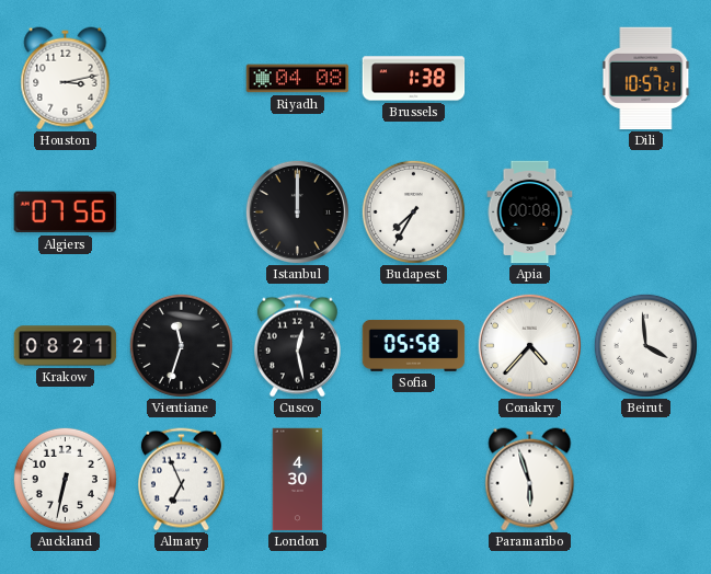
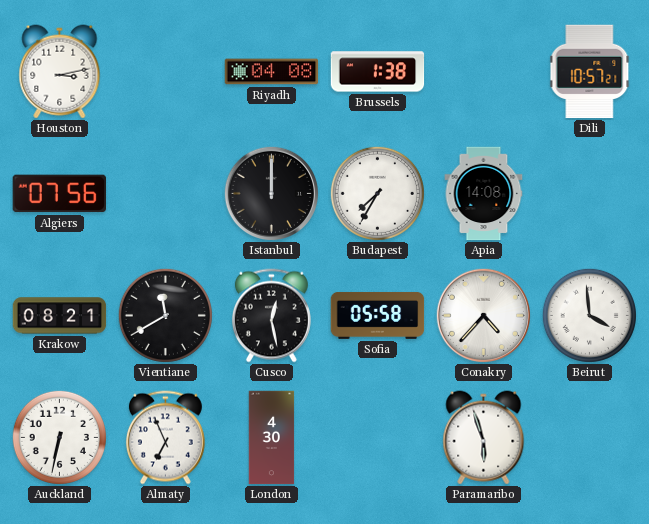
Apia: 00:08 -> 14:08 (484, 194)
Vientiane: 11:33 -> 11:40 (165, 315)
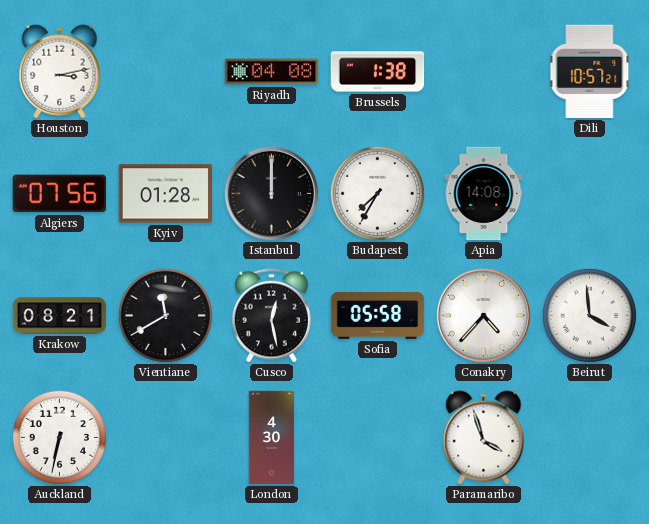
Kyiv: none -> 01:28 (166, 194)
Almaty: 6:56 -> none (165, 438)
Paramaribo: 5:57 -> 3:57 (484, 438)
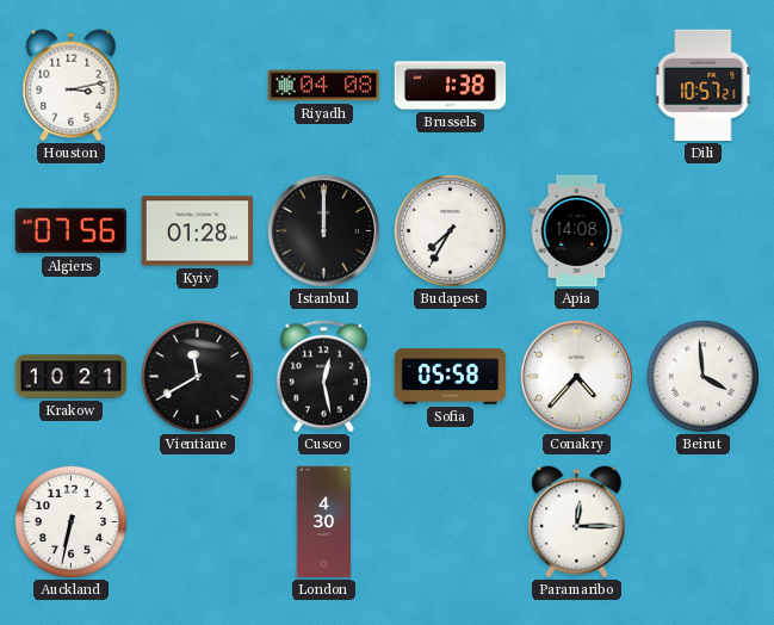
Krakow: 08:21 -> 10:21 (72, 377)
Paramaribo: 3:57 -> 12:15 (577, 522)
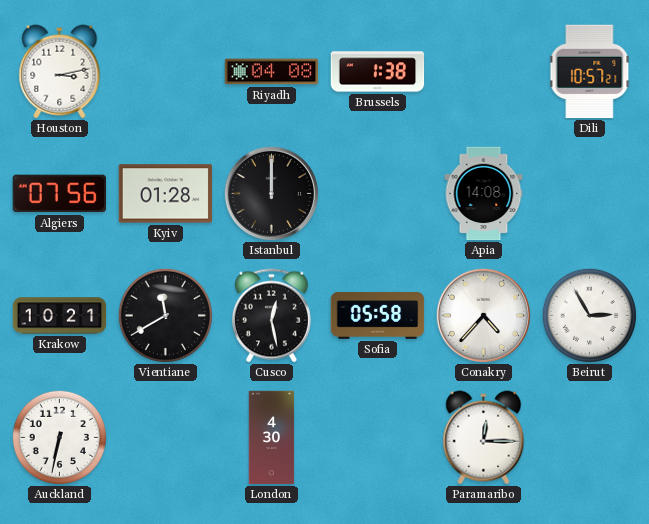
Budapest: 7:35 -> none (450, 230)
Beirut: 3:59 -> 2:55 (589, 315)
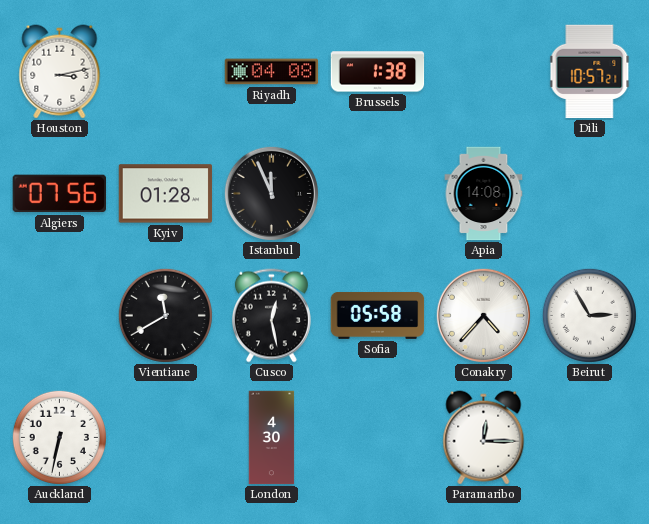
Istanbul: 12:00 -> 11:56 (271, 193)
Krakow: 10:21 -> none (60, 316)
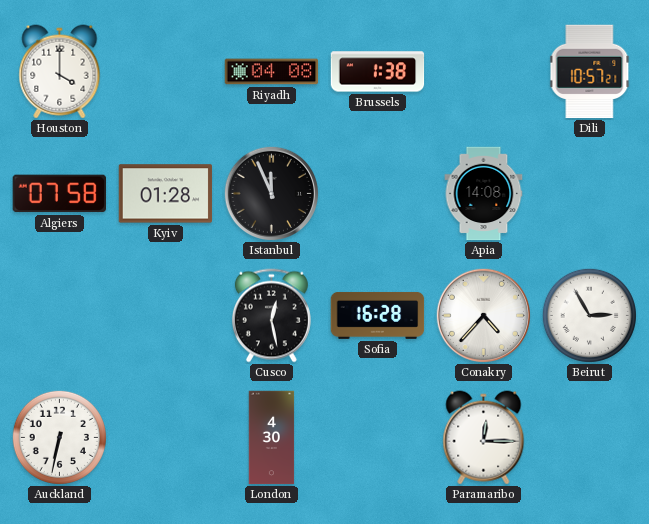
Houston: 3:13 -> 4:00 (60, 72)
Algiers: 07:56 -> 07:58 (59, 194)
Vientiane: 11:40 -> none (165, 315)
Sofia: 05:58 -> 16:28 (378, 315)
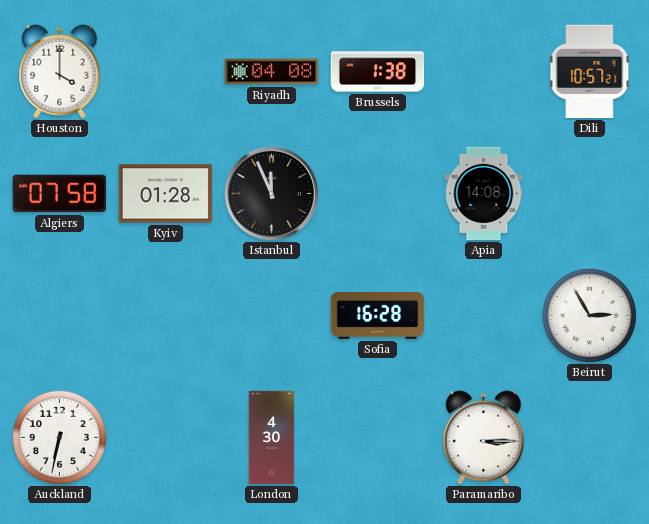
Cusco: 12:28 -> none (271, 316)
Conakry: 4:37 -> none (483, 315)
Paramaribo: 12:15 -> 3:15 (484, 438)
